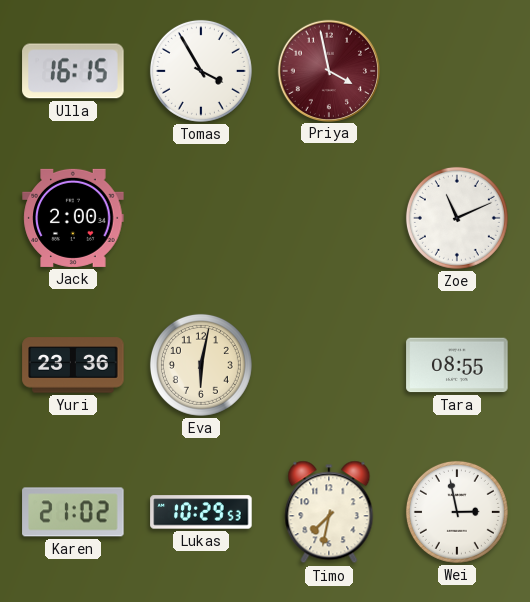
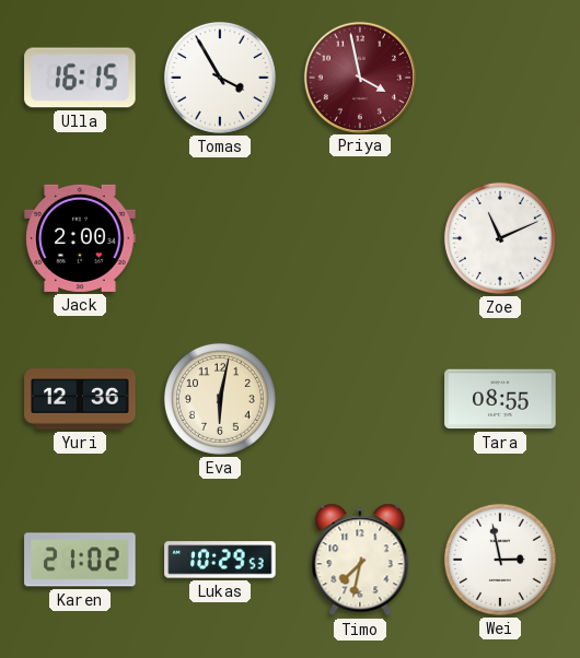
Yuri: 23:36 -> 12:36 (80, 399)
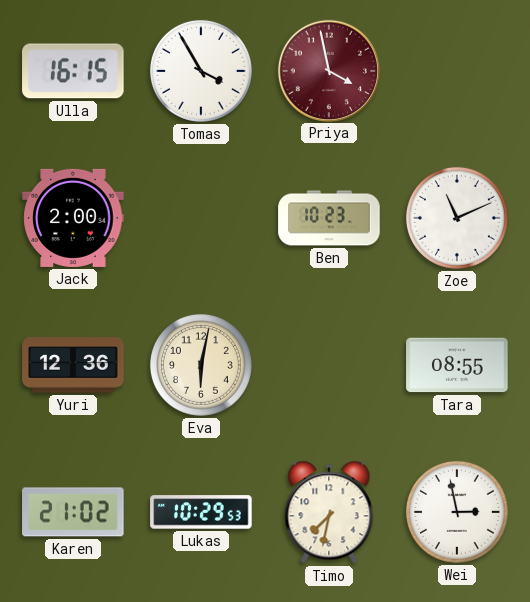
Ben: none -> 10:23 (329, 218)
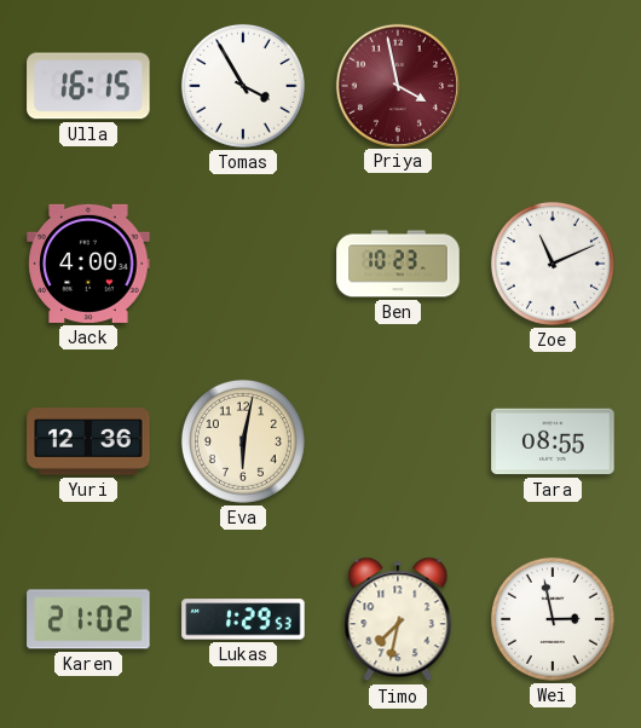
Jack: 2:00 -> 4:00 (88, 264)
Lukas: 10:29 -> 1:29 (243, 619)
